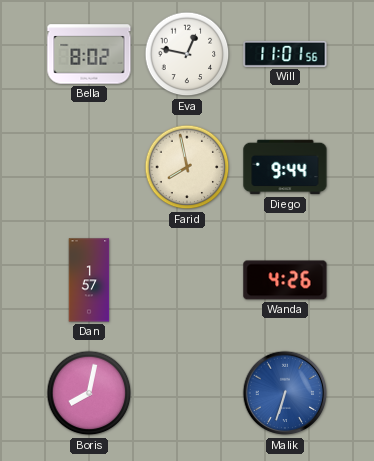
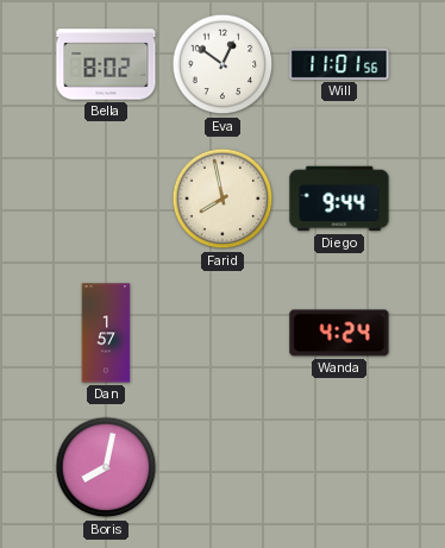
Eva: 12:47 -> 12:51 (223, 64)
Wanda: 4:26 -> 4:24 (339, 333)
Malik: 6:33 -> none (285, 393)
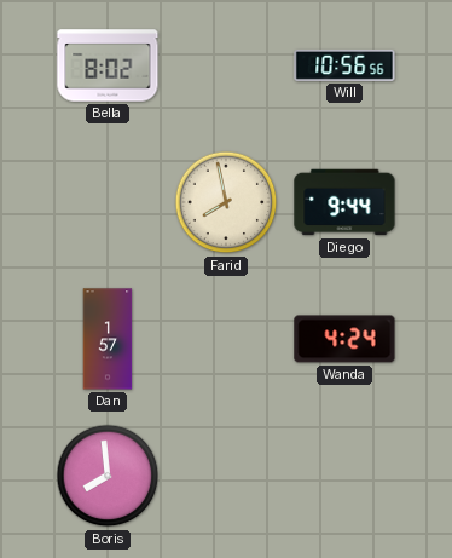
Eva: 12:51 -> none (223, 64)
Will: 11:01 -> 10:56 (344, 65)
Boris: 8:02 -> 7:59 (108, 476)
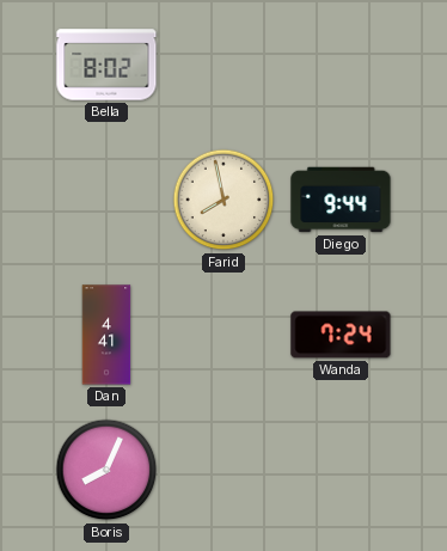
Will: 10:56 -> none (344, 65)
Dan: 1:57 -> 4:41 (106, 335)
Wanda: 4:24 -> 7:24 (341, 335)
Boris: 7:59 -> 8:04 (106, 470)
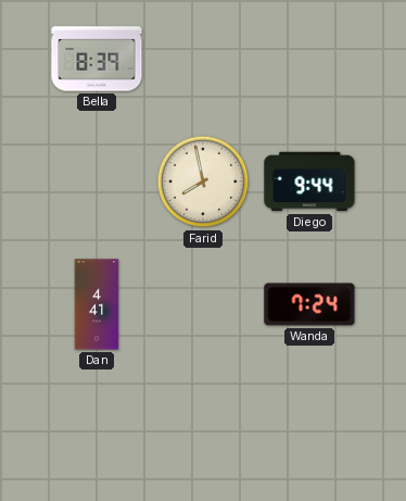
Bella: 8:02 -> 8:39 (97, 59)
Boris: 8:04 -> none (106, 470)
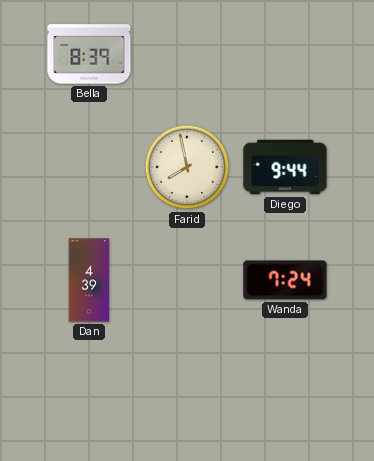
Dan: 4:41 -> 4:39 (89, 280)
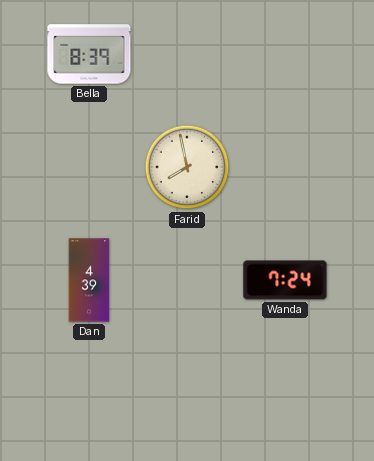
Diego: 9:44 -> none (285, 167)
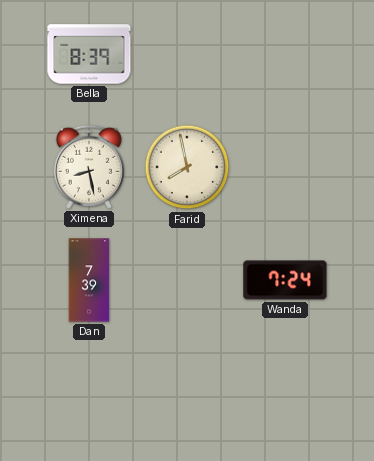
Ximena: none -> 8:28 (89, 167)
Dan: 4:39 -> 7:39 (89, 280)
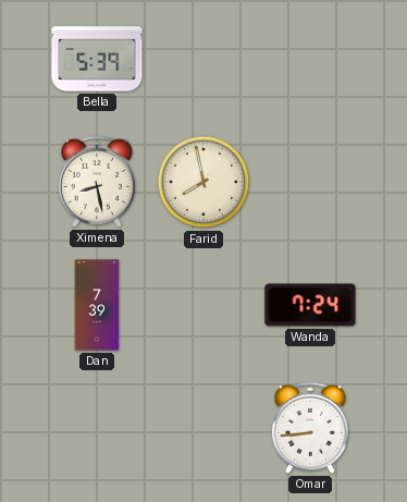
Bella: 8:39 -> 5:39 (97, 59)
Omar: none -> 8:44 (310, 428)
